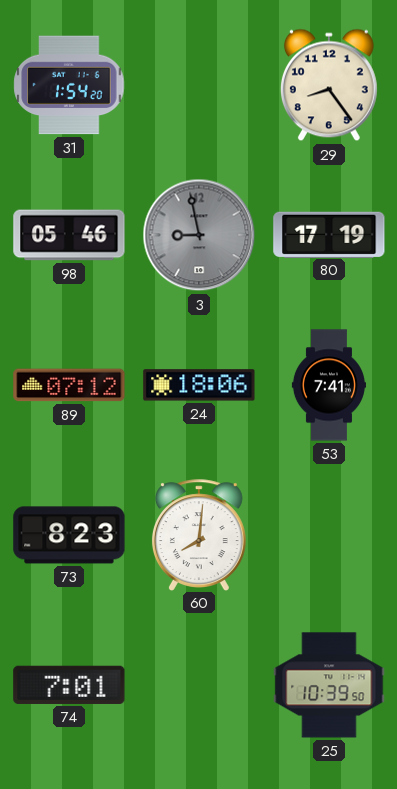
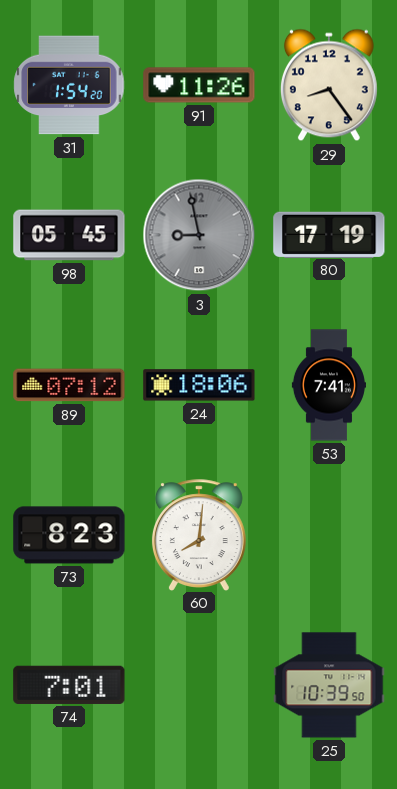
91: none -> 11:26 (199, 85)
98: 05:46 -> 05:45 (69, 235)
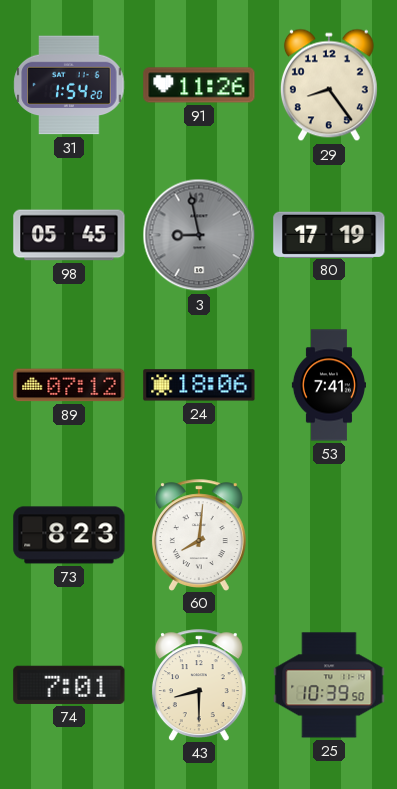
43: none -> 8:30 (199, 685)
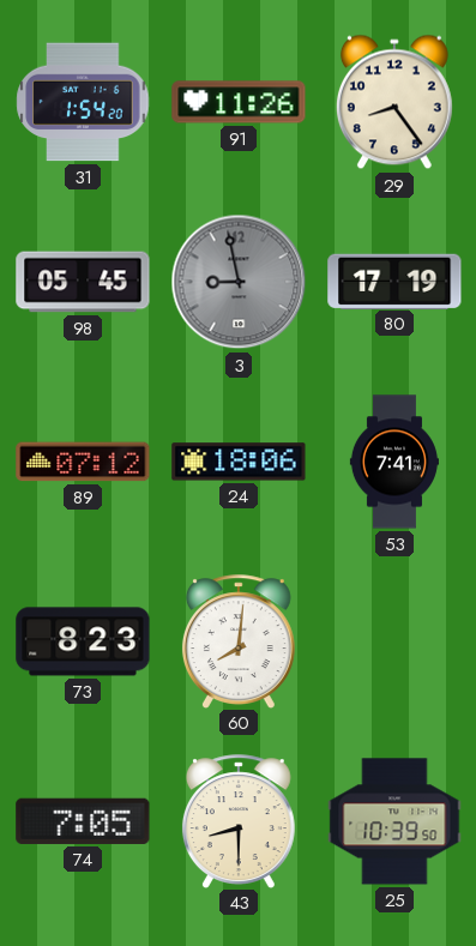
74: 7:01 -> 7:05 (83, 821)
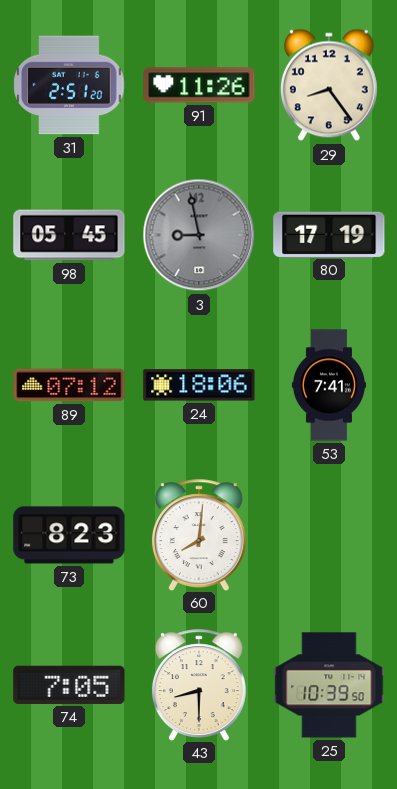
31: 1:54 -> 2:51 (69, 85)
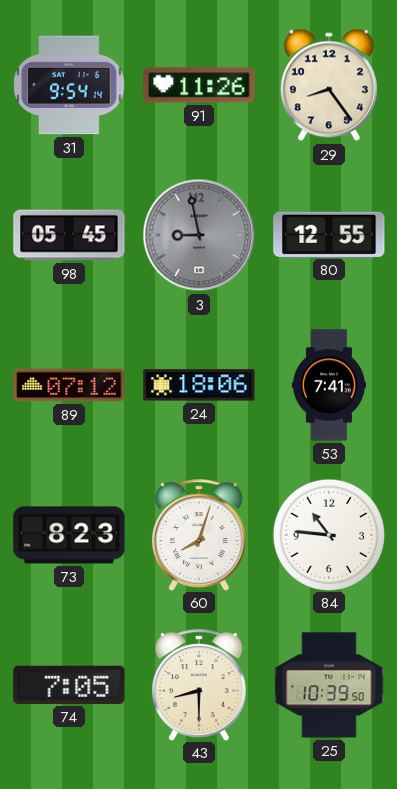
31: 2:51 -> 9:54 (69, 85)
80: 17:19 -> 12:55 (329, 234)
60: 8:01 -> 8:03 (199, 535)
84: none -> 10:46 (328, 534)
